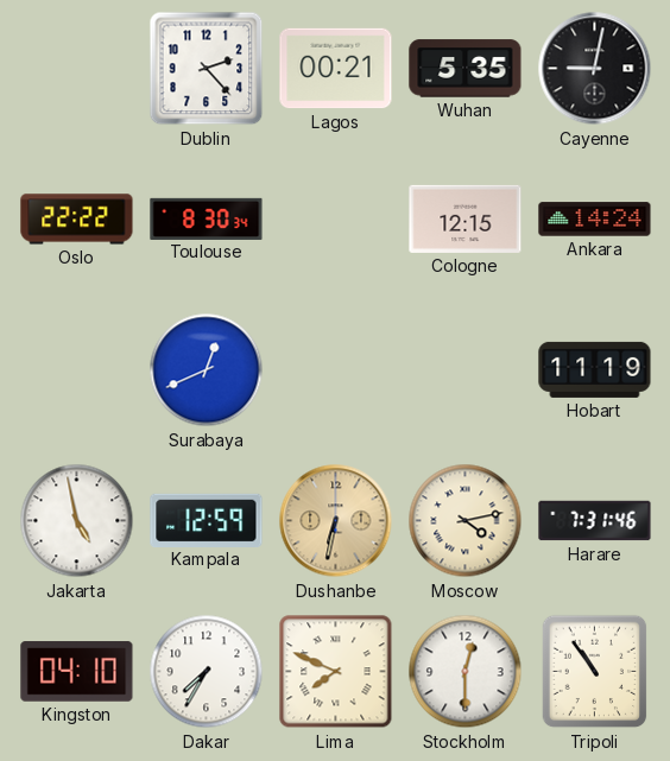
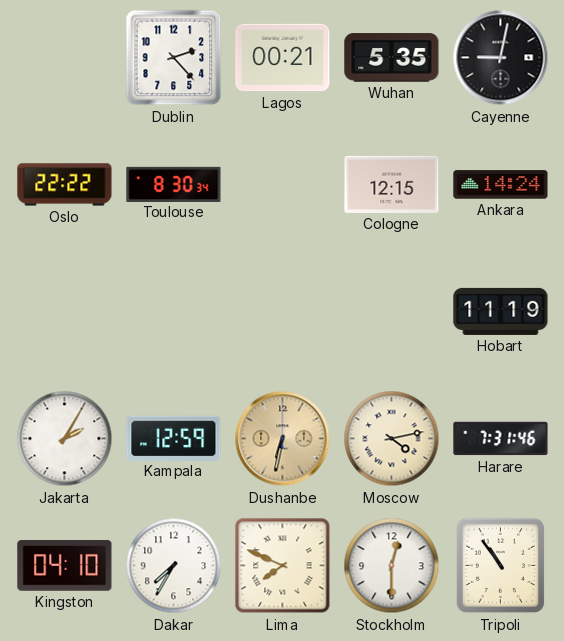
Surabaya: 12:41 -> none (207, 370)
Jakarta: 4:58 -> 2:05 (65, 439)
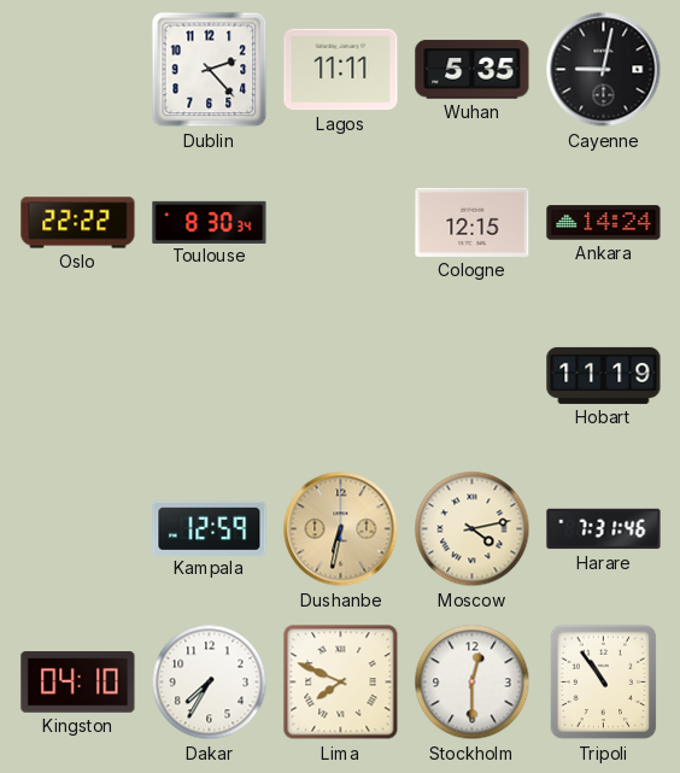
Lagos: 00:21 -> 11:11 (341, 70)
Jakarta: 2:05 -> none (65, 439)
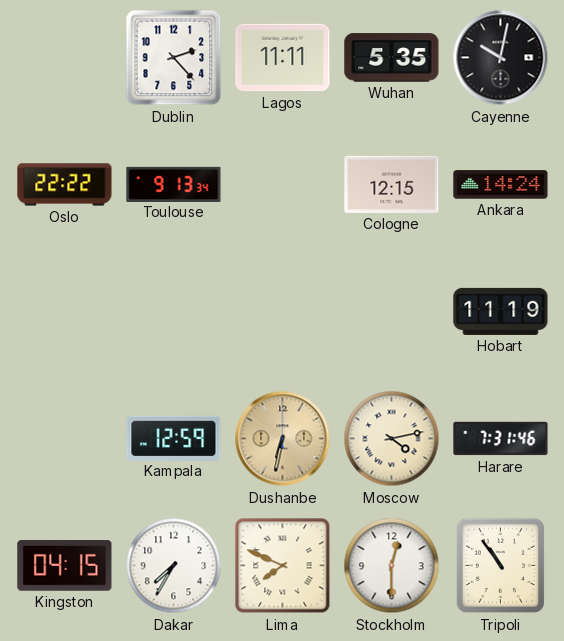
Cayenne: 9:02 -> 10:02 (501, 58)
Toulouse: 8:30 -> 9:13 (174, 184)
Kingston: 04:10 -> 04:15 (65, 566)
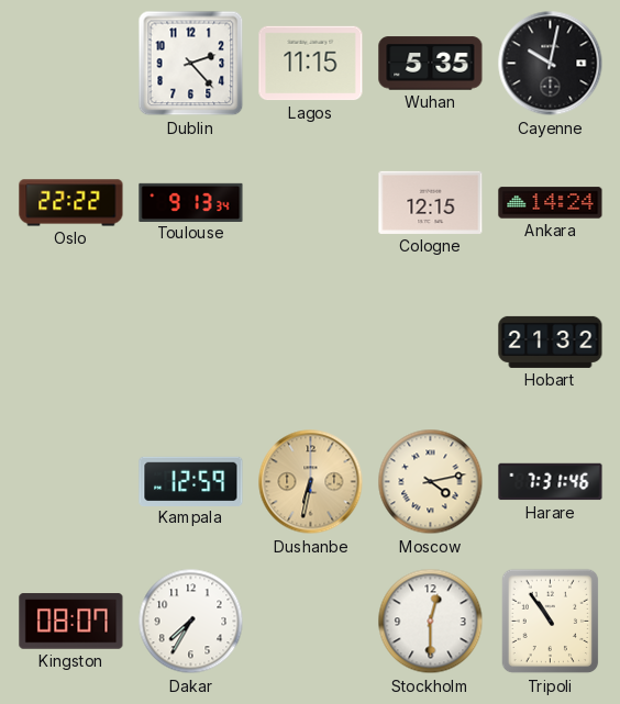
Lagos: 11:11 -> 11:15 (311, 64)
Hobart: 11:19 -> 21:32 (551, 342)
Kingston: 04:15 -> 08:07 (71, 622)
Lima: 7:49 -> none (283, 566)
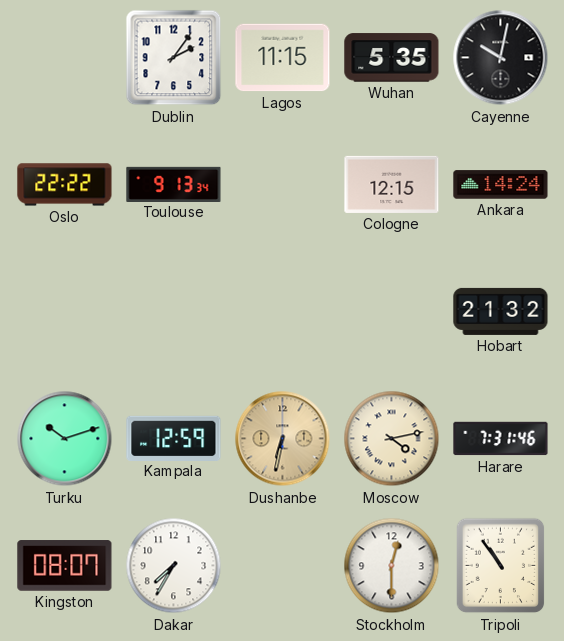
Dublin: 2:23 -> 2:06 (174, 58)
Turku: none -> 10:12 (65, 439)
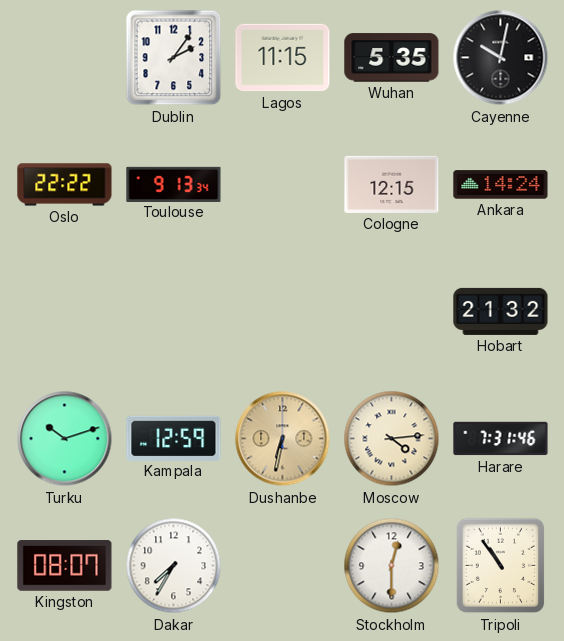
Moscow: 4:13 -> 4:14 (392, 439)
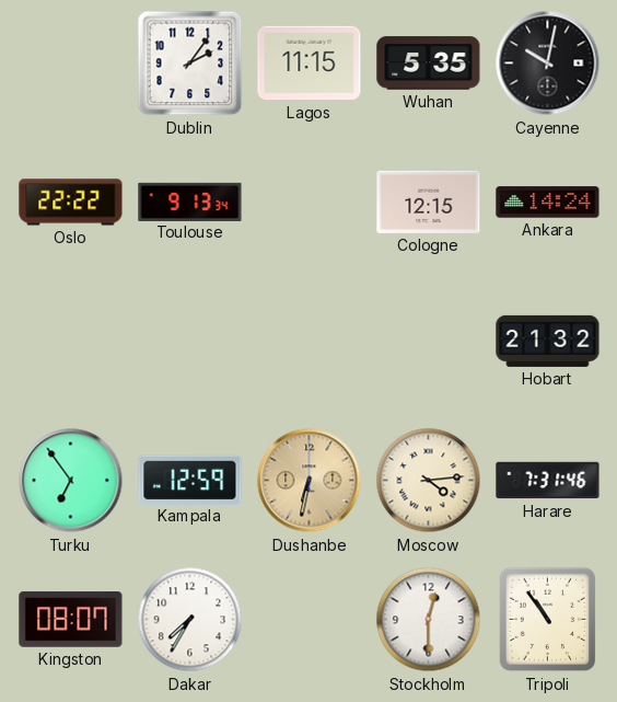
Turku: 10:12 -> 6:54 (71, 481)
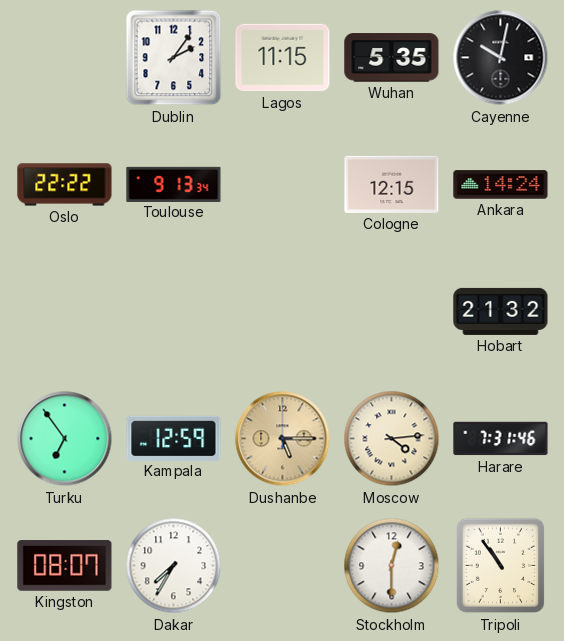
Dushanbe: 6:32 -> 5:15 (283, 439)
